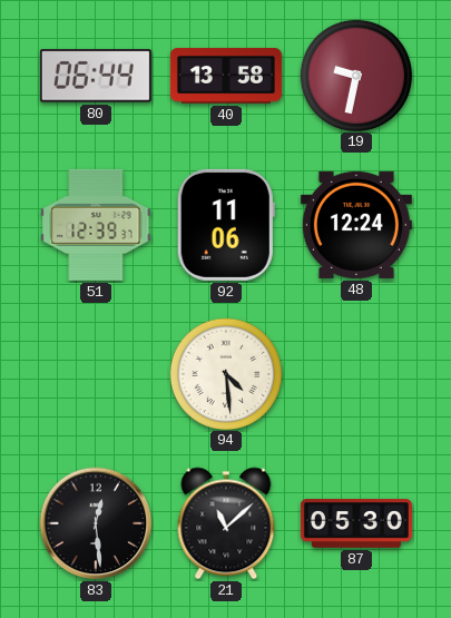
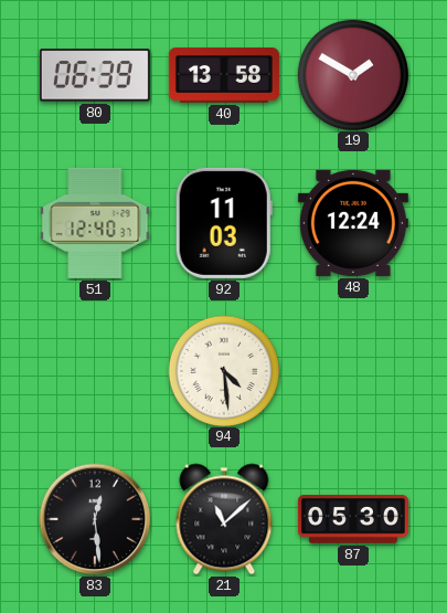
80: 06:44 -> 06:39 (95, 75)
19: 9:32 -> 1:50 (352, 74)
51: 12:39 -> 12:40 (95, 223)
92: 11:06 -> 11:03 (224, 223)
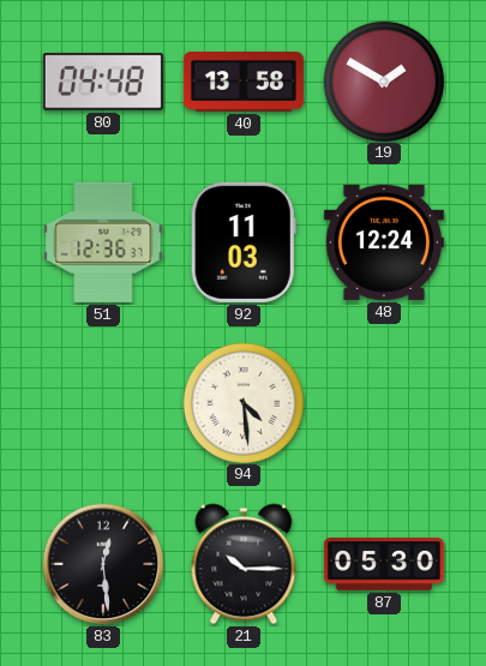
80: 06:39 -> 04:48 (103, 82)
51: 12:40 -> 12:36 (103, 242)
21: 11:08 -> 10:15 (244, 564)
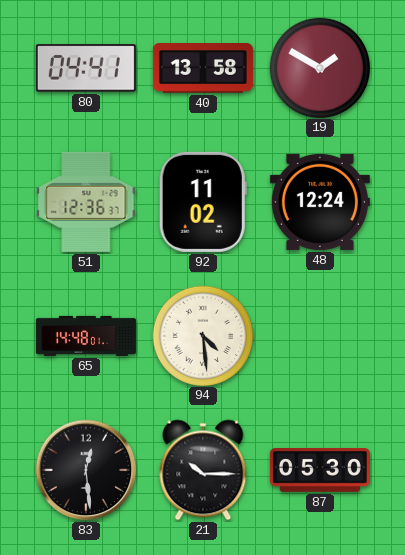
80: 04:48 -> 04:41 (86, 68)
92: 11:03 -> 11:02 (203, 202)
65: none -> 14:48 (86, 336)
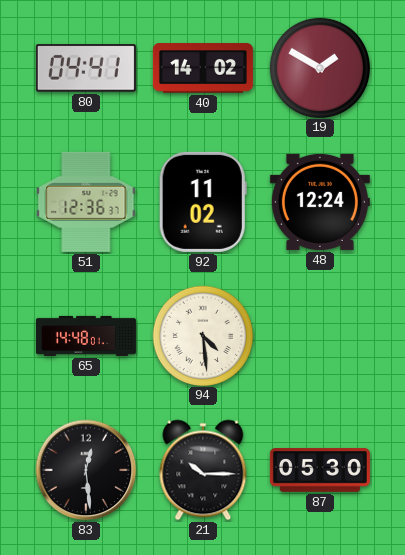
40: 13:58 -> 14:02 (203, 68)
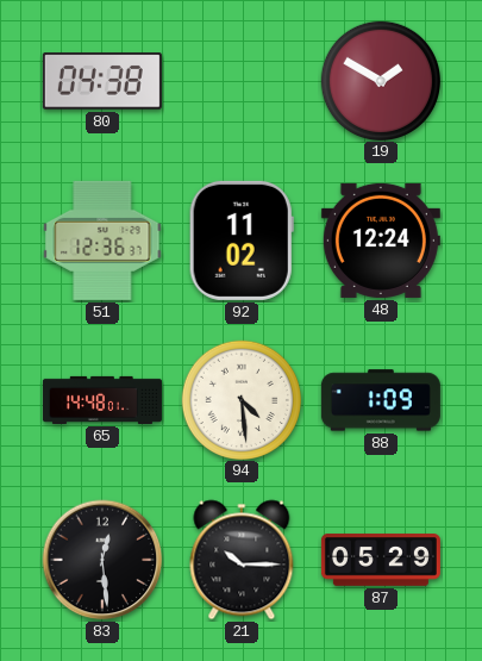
80: 04:41 -> 04:38 (102, 81)
40: 14:02 -> none (203, 68)
88: none -> 1:09 (381, 400)
87: 05:30 -> 05:29 (381, 560)
